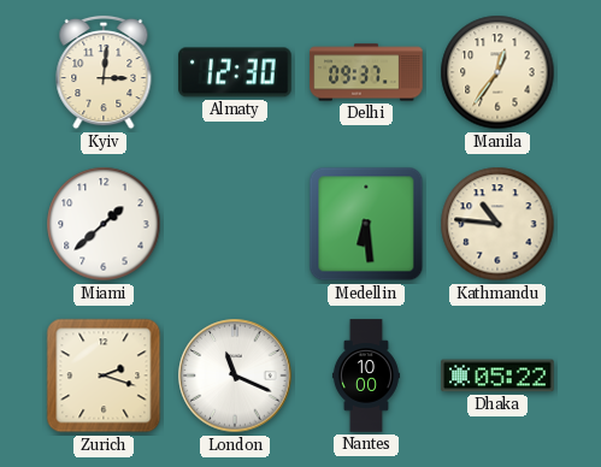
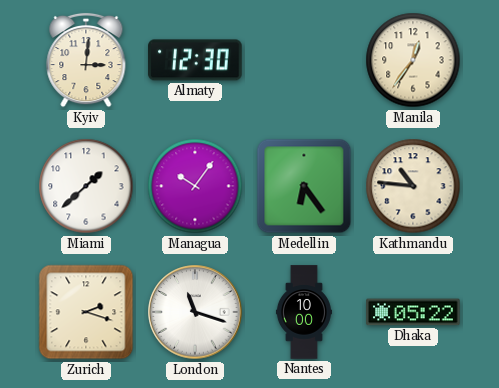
Delhi: 09:37 -> none (366, 72)
Managua: none -> 10:06 (195, 186)
Medellin: 6:29 -> 6:24 (304, 186)
London: 11:19 -> 11:18 (195, 312)
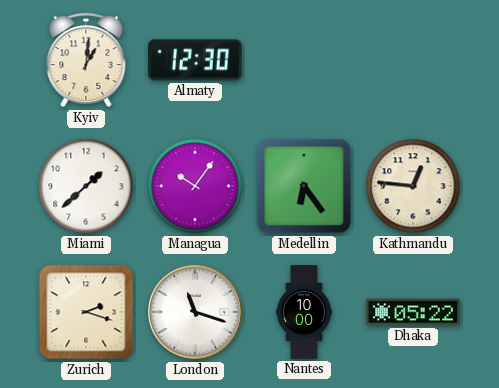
Kyiv: 3:01 -> 1:01 (86, 60)
Manila: 12:36 -> none (413, 60)
Kathmandu: 10:46 -> 12:46 (413, 186)
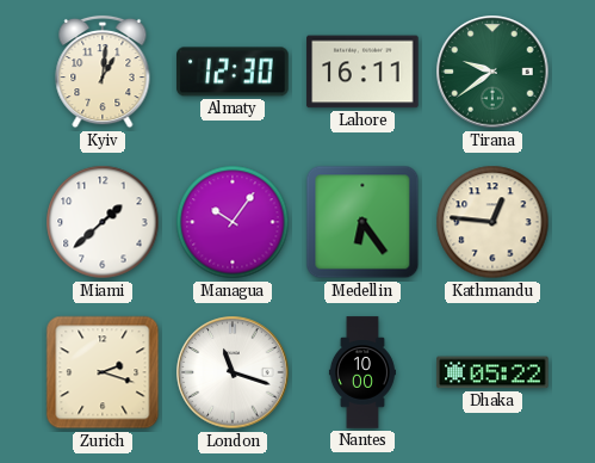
Lahore: none -> 16:11 (362, 72)
Tirana: none -> 9:39 (492, 72)
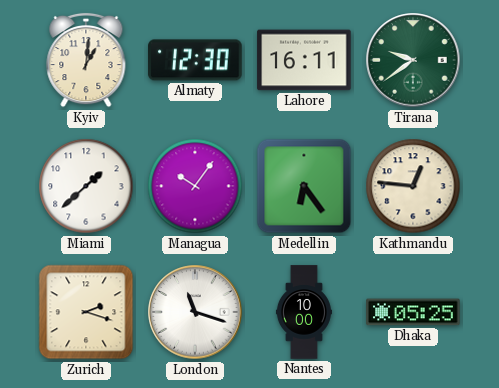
Dhaka: 05:22 -> 05:25 (413, 312)
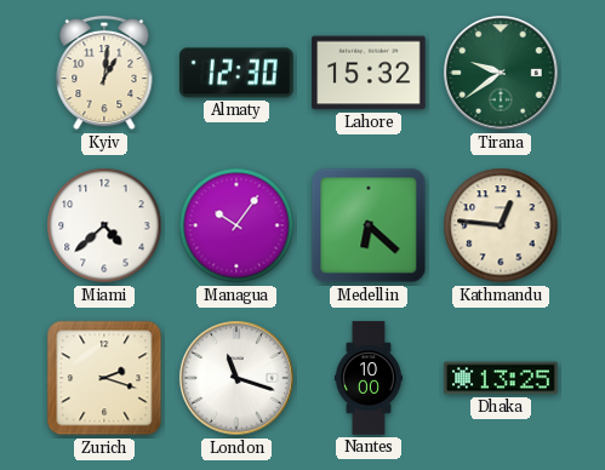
Lahore: 16:11 -> 15:32 (369, 73)
Miami: 1:38 -> 4:38 (104, 225)
Medellin: 6:24 -> 6:22 (369, 225)
Dhaka: 05:25 -> 13:25 (501, 378)
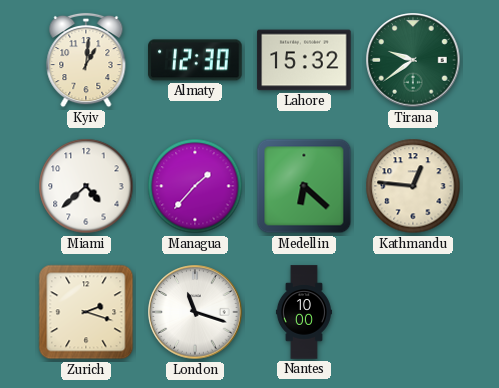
Managua: 10:06 -> 1:37 (195, 186)
Dhaka: 13:25 -> none (501, 378)
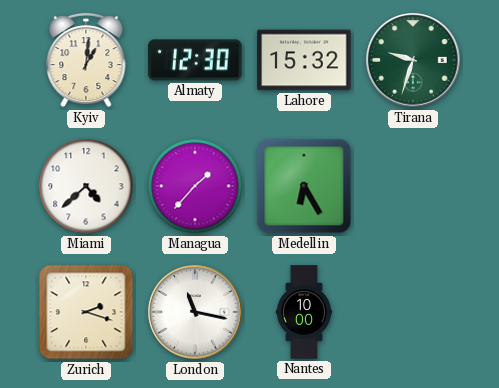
Tirana: 9:39 -> 9:33 (413, 60)
Medellin: 6:22 -> 6:25 (304, 186)
Kathmandu: 12:46 -> none (413, 186)
London: 11:18 -> 11:17 (195, 312)
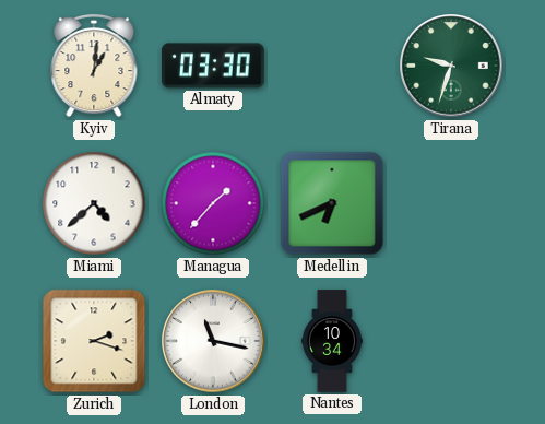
Almaty: 12:30 -> 03:30 (213, 66)
Lahore: 15:32 -> none (304, 60)
Medellin: 6:25 -> 6:41 (332, 203)
Nantes: 10:00 -> 10:34 (332, 341)
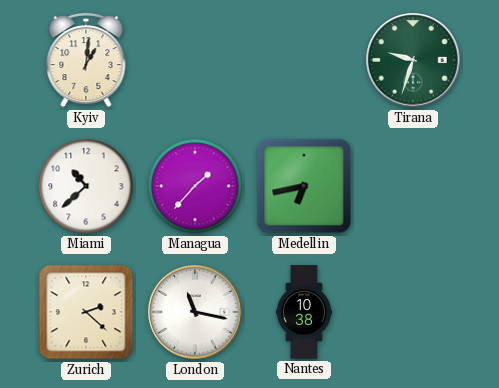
Almaty: 03:30 -> none (213, 66)
Miami: 4:38 -> 10:38 (86, 186)
Medellin: 6:41 -> 6:43 (304, 186)
Zurich: 2:18 -> 2:22 (86, 312)
Nantes: 10:34 -> 10:38 (304, 312)
